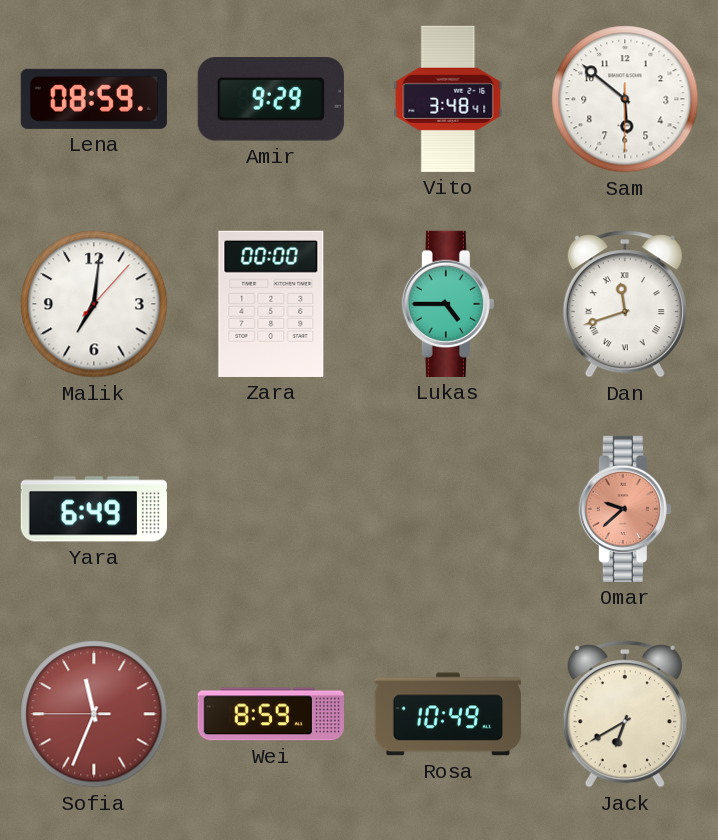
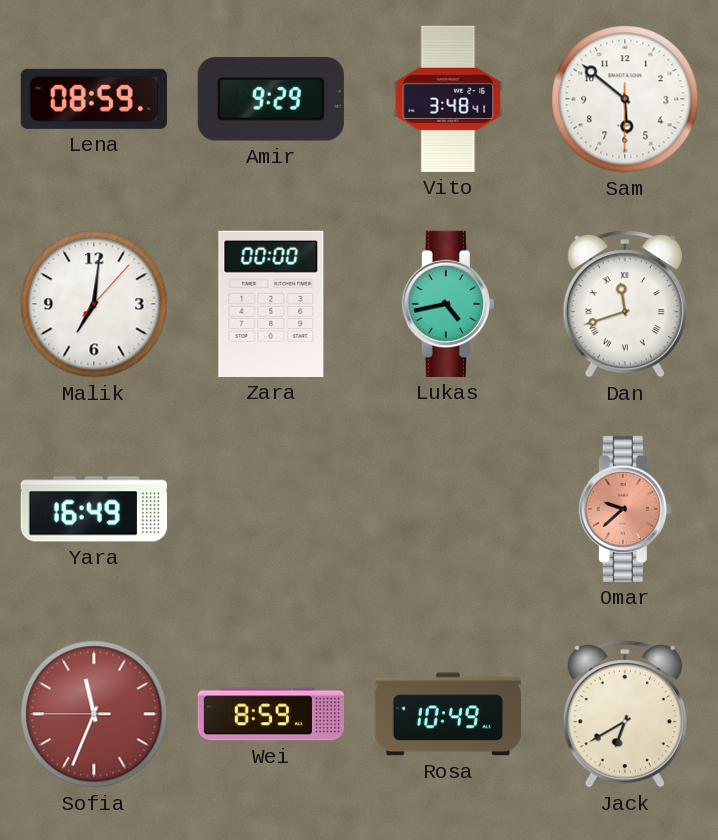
Lukas: 4:45 -> 4:43 (448, 304)
Yara: 6:49 -> 16:49 (94, 509)
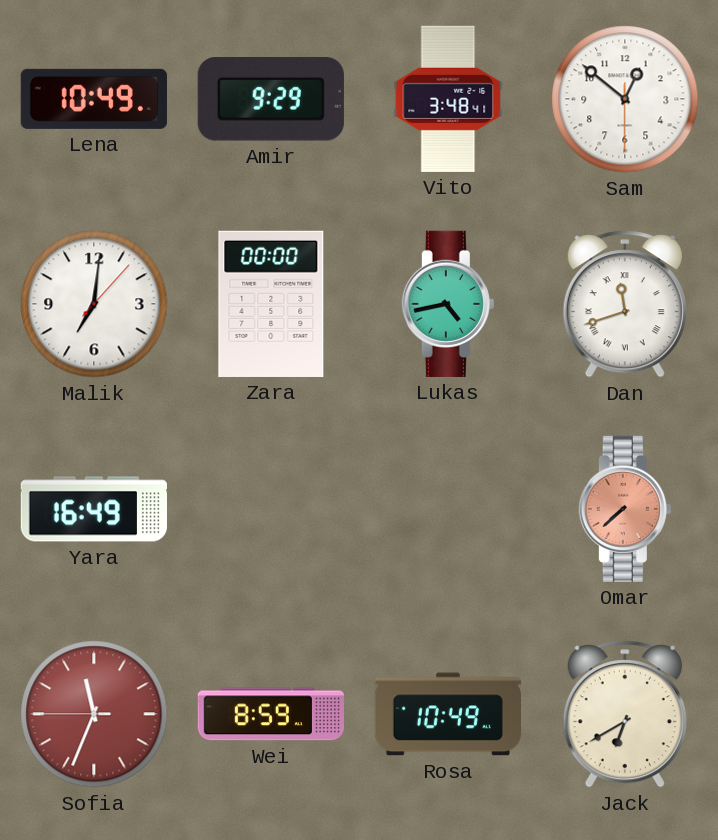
Lena: 08:59 -> 10:49 (94, 99)
Sam: 5:51 -> 12:51 (625, 99)
Omar: 9:38 -> 7:38 (625, 509)
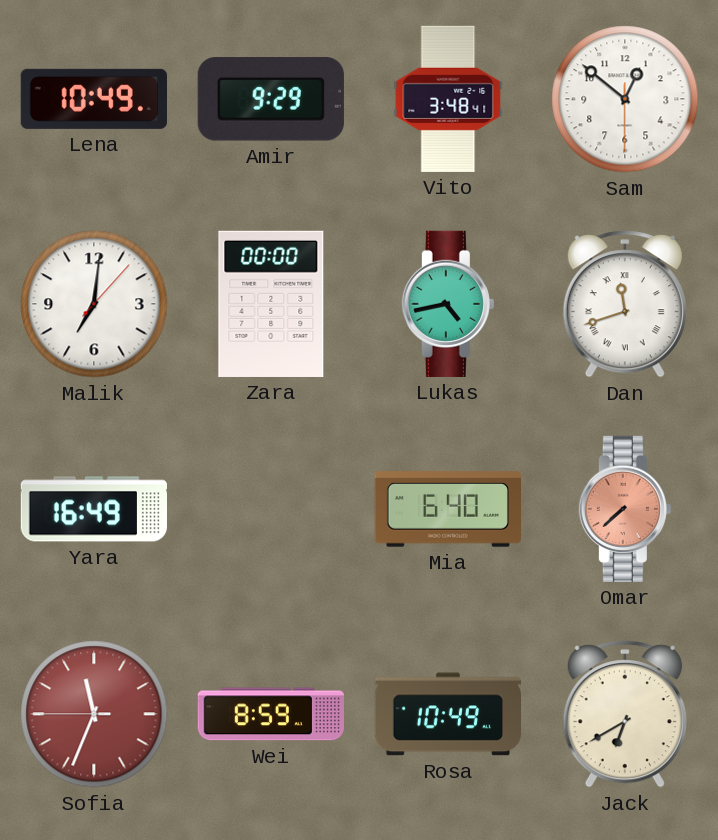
Mia: none -> 6:40 (447, 509)
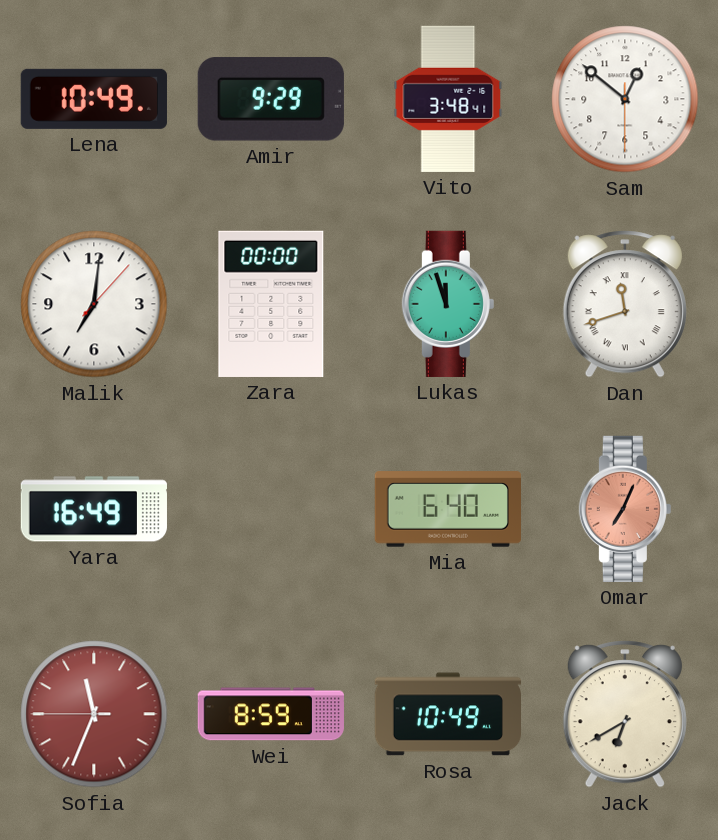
Lukas: 4:43 -> 11:57 (448, 304)
Omar: 7:38 -> 7:04 (625, 509)
